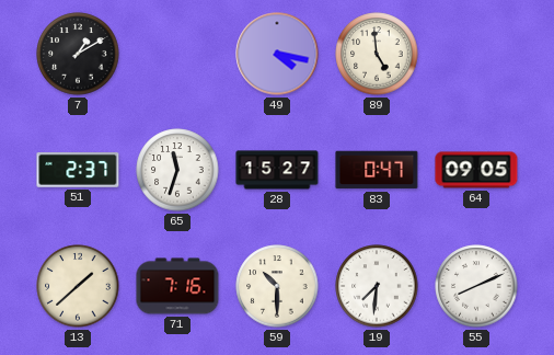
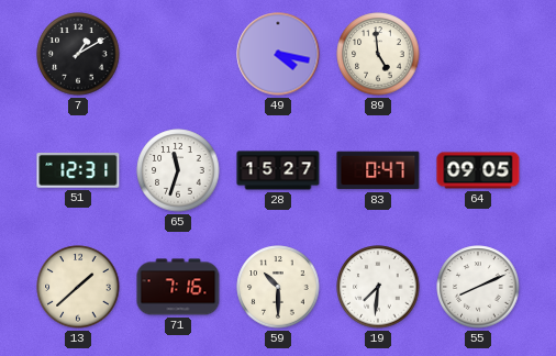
51: 2:37 -> 12:31 (78, 171)
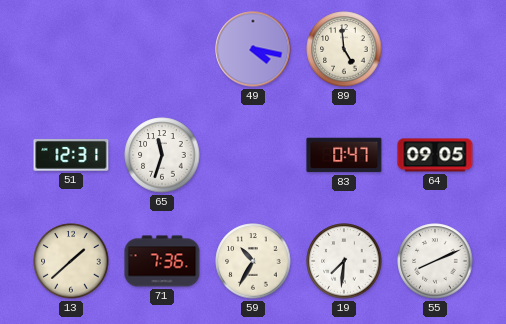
7: 1:10 -> none (78, 54)
28: 15:27 -> none (278, 170)
71: 7:16 -> 7:36 (162, 261)
59: 10:30 -> 10:35 (253, 261)
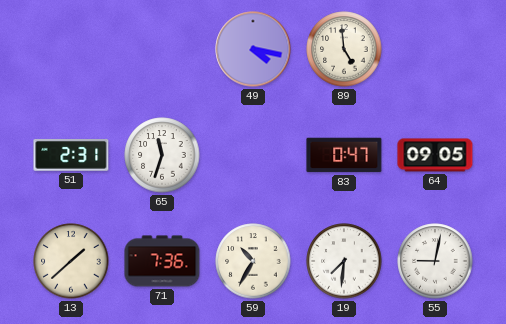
51: 12:31 -> 2:31 (71, 156)
55: 8:11 -> 9:02 (435, 261)
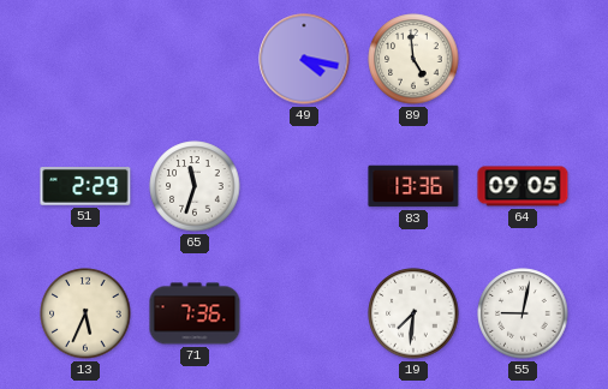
51: 2:31 -> 2:29 (85, 187)
83: 0:47 -> 13:36 (413, 186)
13: 1:38 -> 5:34 (85, 313)
59: 10:35 -> none (253, 261)
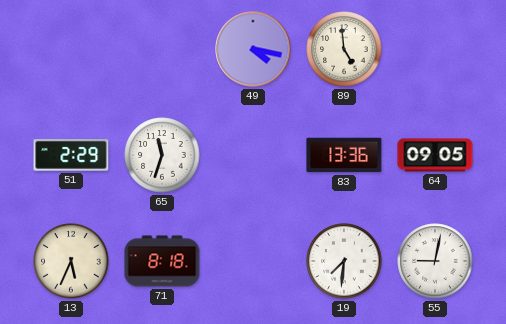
71: 7:36 -> 8:18 (162, 261)
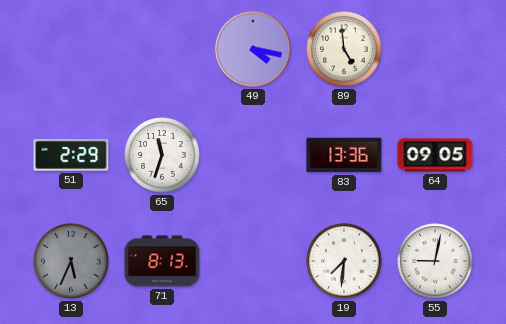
13 dial: cream -> grey (71, 261)
71: 8:18 -> 8:13 (162, 261)
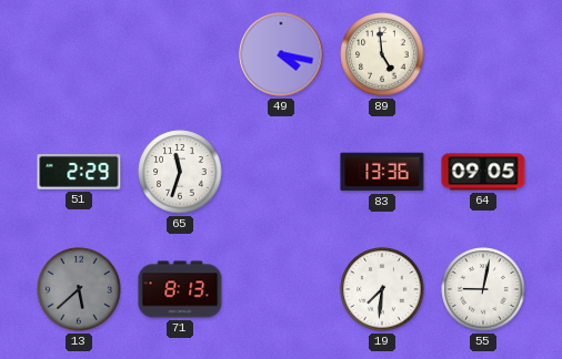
13: 5:34 -> 5:38 (79, 289)
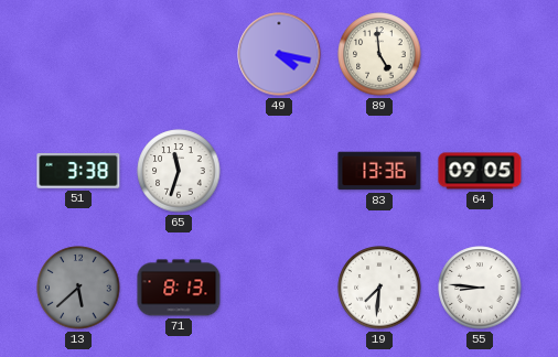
51: 2:29 -> 3:38 (78, 172)
55: 9:02 -> 8:46 (480, 288)
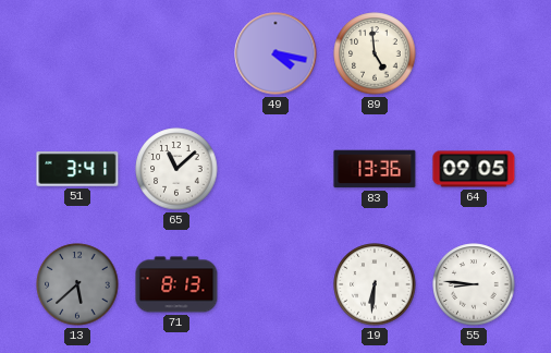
51: 3:38 -> 3:41 (77, 170)
65: 11:33 -> 11:08 (176, 169)
19: 7:31 -> 6:31 (375, 284)
